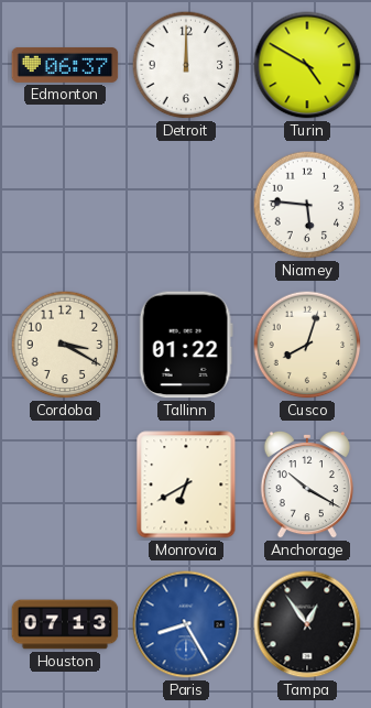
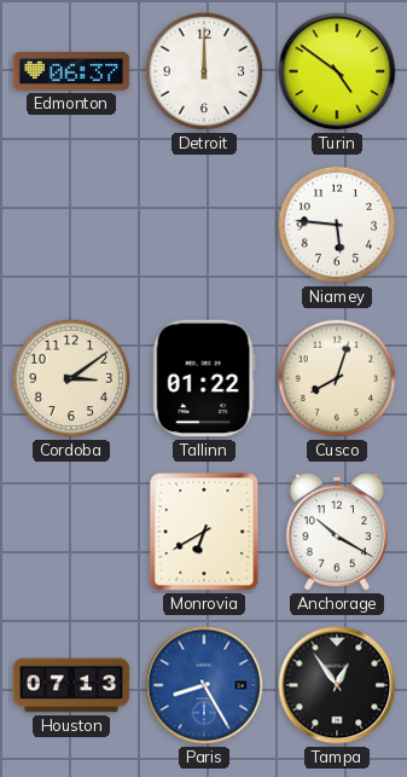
Turin: 4:50 -> 4:51 (337, 71)
Cordoba: 3:20 -> 3:09 (71, 378)
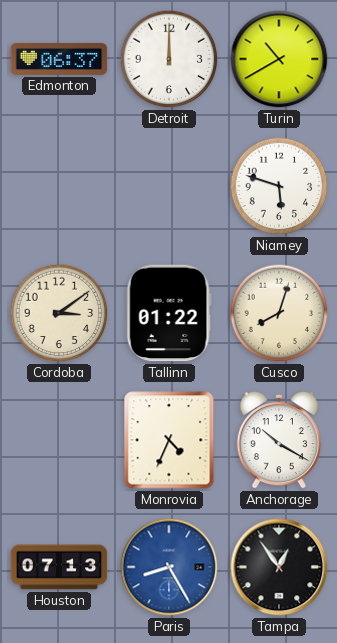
Turin: 4:51 -> 10:40 (279, 59)
Niamey: 5:46 -> 5:48 (279, 186)
Monrovia: 6:40 -> 4:34 (169, 440)
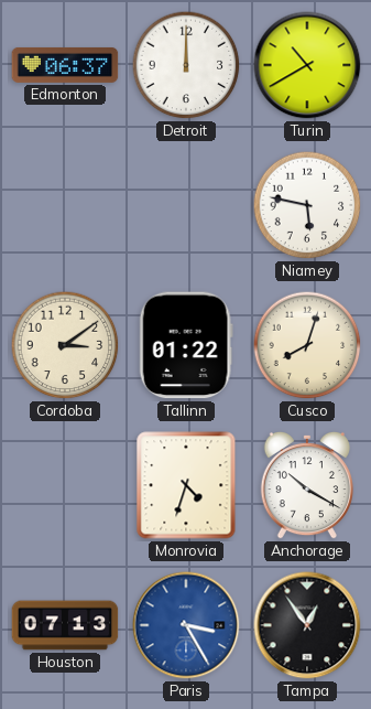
Niamey: 5:48 -> 5:47 (307, 205)
Monrovia: 4:34 -> 4:33 (186, 485)
Paris: 8:25 -> 3:25 (186, 625)
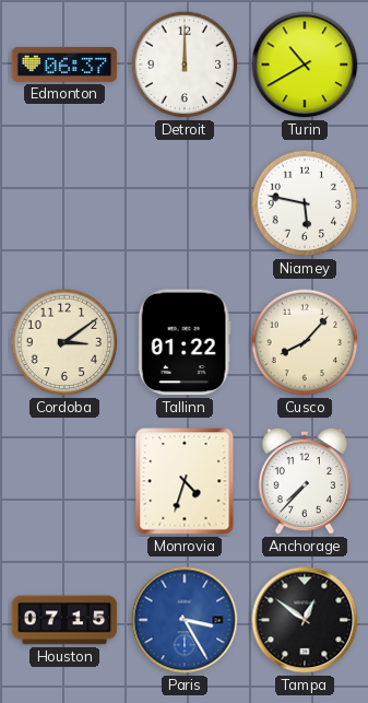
Cusco: 8:03 -> 8:07 (305, 342)
Anchorage: 10:20 -> 7:37 (305, 481)
Houston: 07:13 -> 07:15 (64, 620)
Tampa: 12:54 -> 12:51 (305, 620)
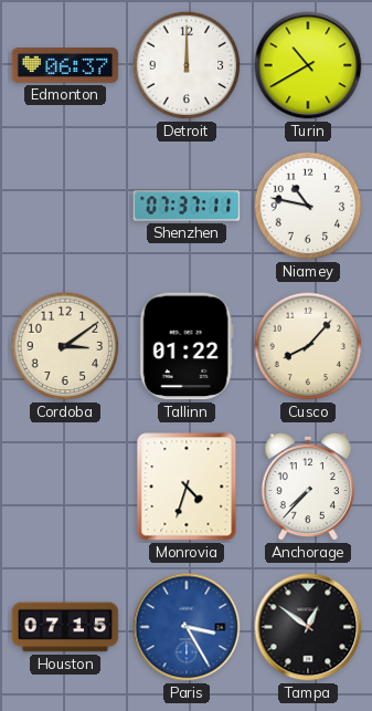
Shenzhen: none -> 07:37 (187, 206)
Niamey: 5:47 -> 10:47 (308, 206)
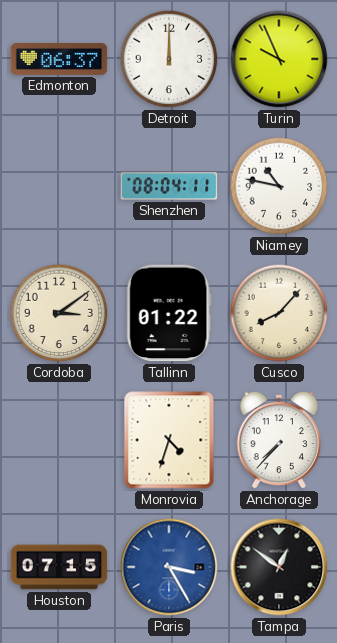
Turin: 10:40 -> 9:56 (279, 59)
Shenzhen: 07:37 -> 08:04 (169, 186)
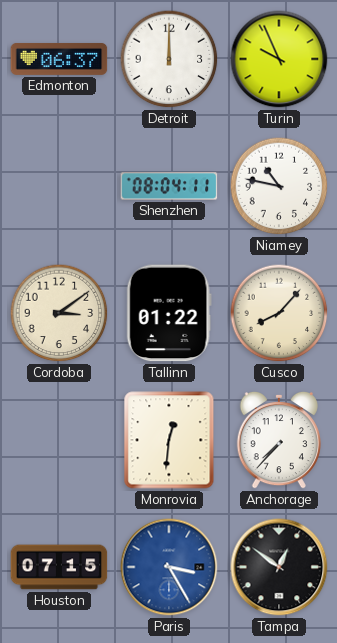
Monrovia: 4:33 -> 12:31 (169, 440)
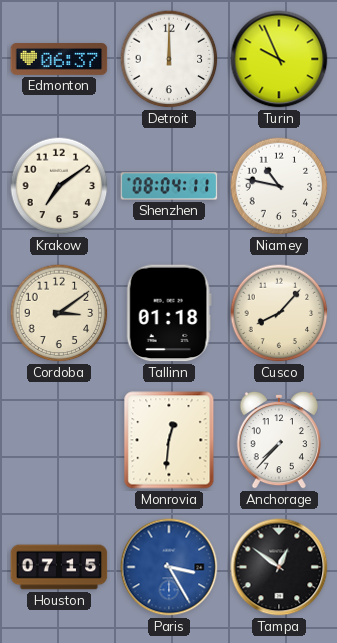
Krakow: none -> 7:09 (59, 186)
Tallinn: 01:22 -> 01:18 (169, 313)
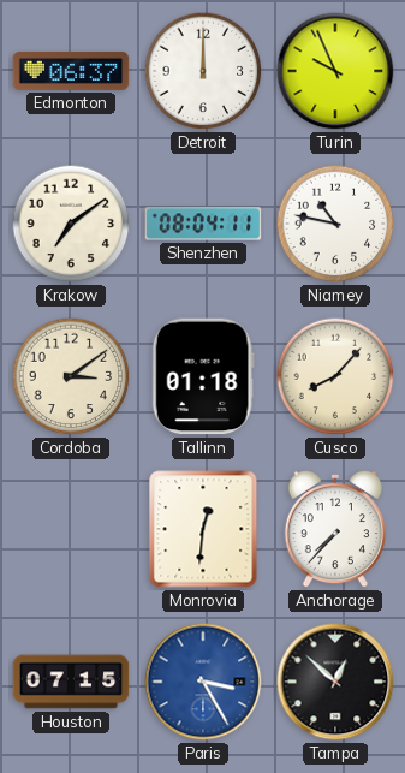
Tampa: 12:51 -> 12:52 (335, 682)
